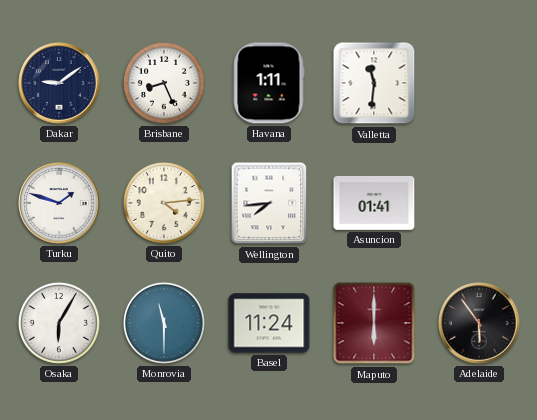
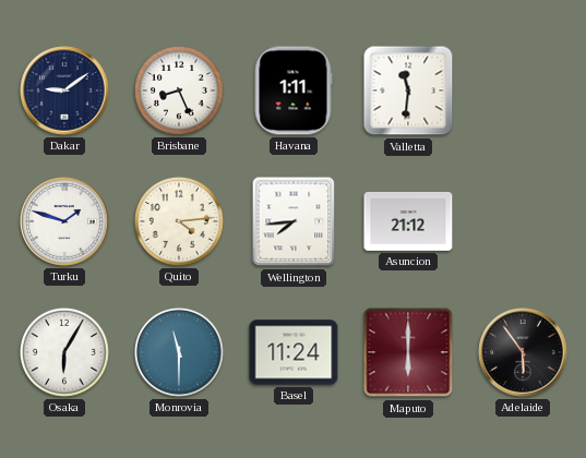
Asuncion: 01:41 -> 21:12 (408, 221)
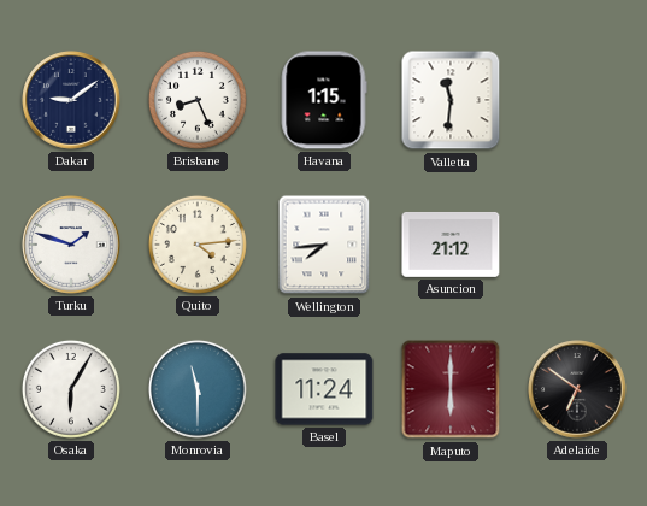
Havana: 1:11 -> 1:15 (324, 100)
Adelaide: 5:54 -> 6:51 (577, 389)
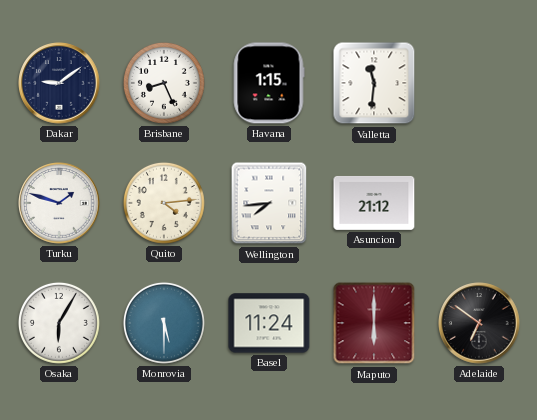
Monrovia: 11:30 -> 5:30 (164, 323)
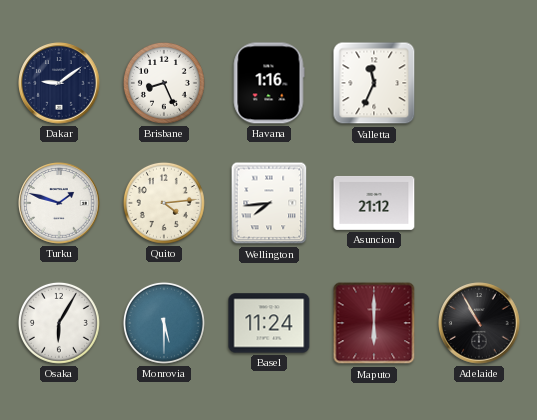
Havana: 1:15 -> 1:16 (269, 83)
Valletta: 11:31 -> 11:34 (374, 83)
Adelaide: 6:51 -> 10:55 (479, 323)
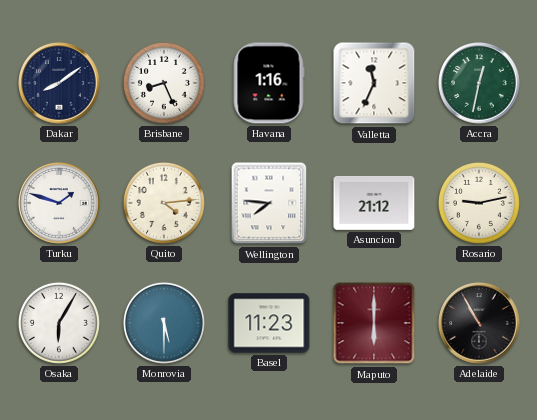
Dakar: 9:09 -> 8:09 (59, 83)
Accra: none -> 12:32 (479, 83)
Wellington: 7:44 -> 7:46 (269, 203)
Rosario: none -> 9:13 (479, 203)
Basel: 11:24 -> 11:23 (269, 323)
